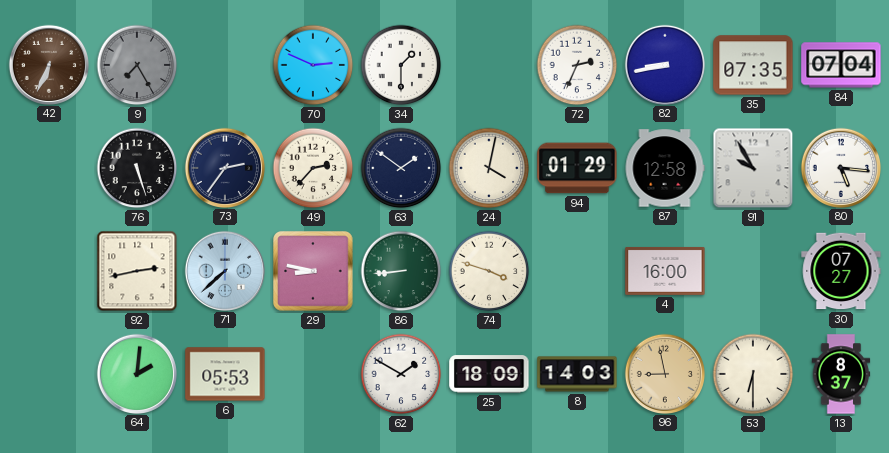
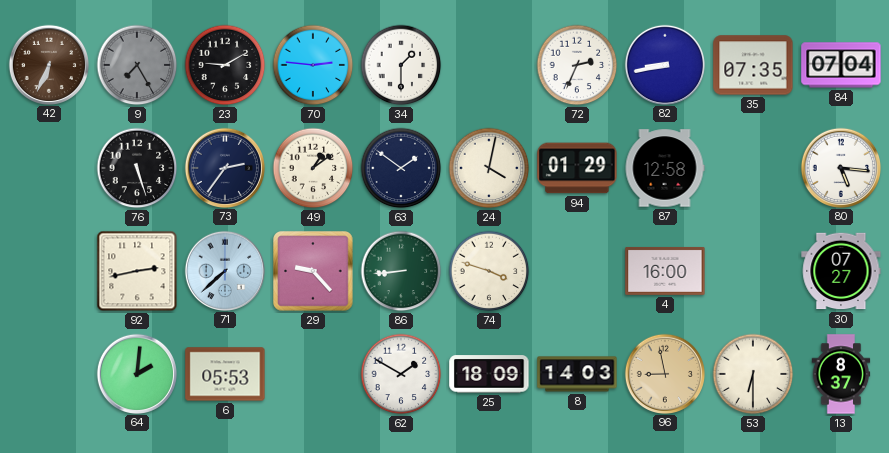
23: none -> 9:10 (225, 65)
70: 2:49 -> 2:46 (313, 65)
49: 2:37 -> 1:09 (313, 168)
91: 9:55 -> none (753, 168)
29: 8:47 -> 9:23 (313, 271)
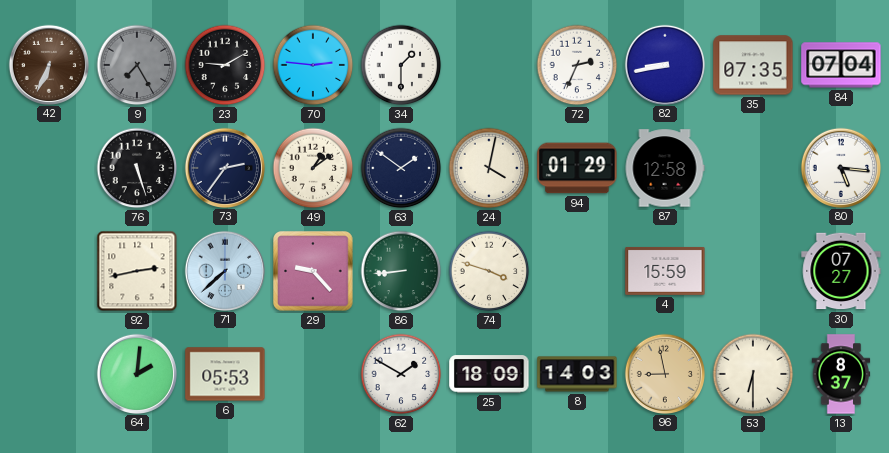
4: 16:00 -> 15:59 (665, 271)
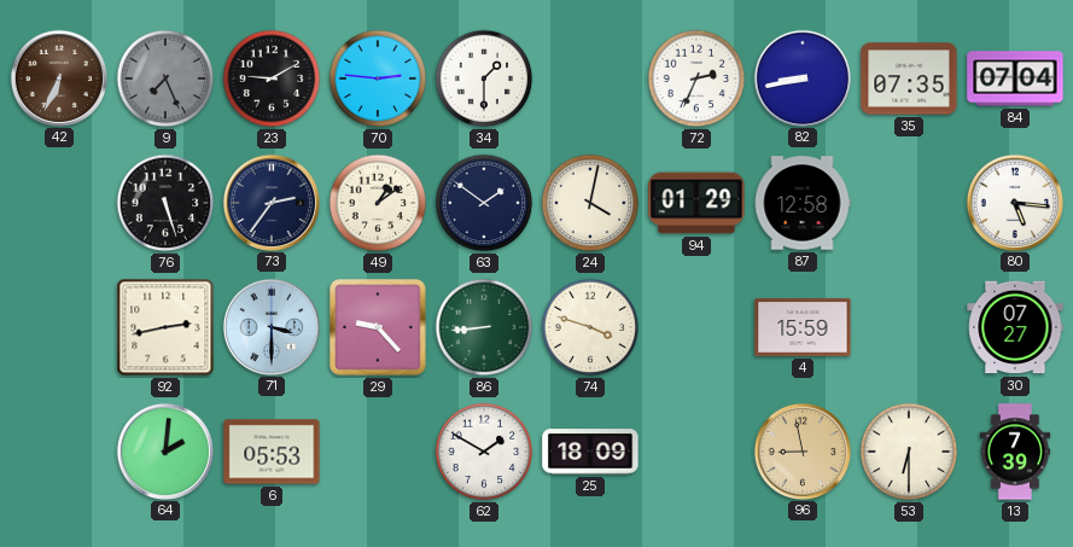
9: 7:25 -> 7:26 (165, 78)
71: 7:38 -> 3:30 (270, 326)
8: 14:03 -> none (577, 374)
13: 8:37 -> 7:39 (1015, 452)
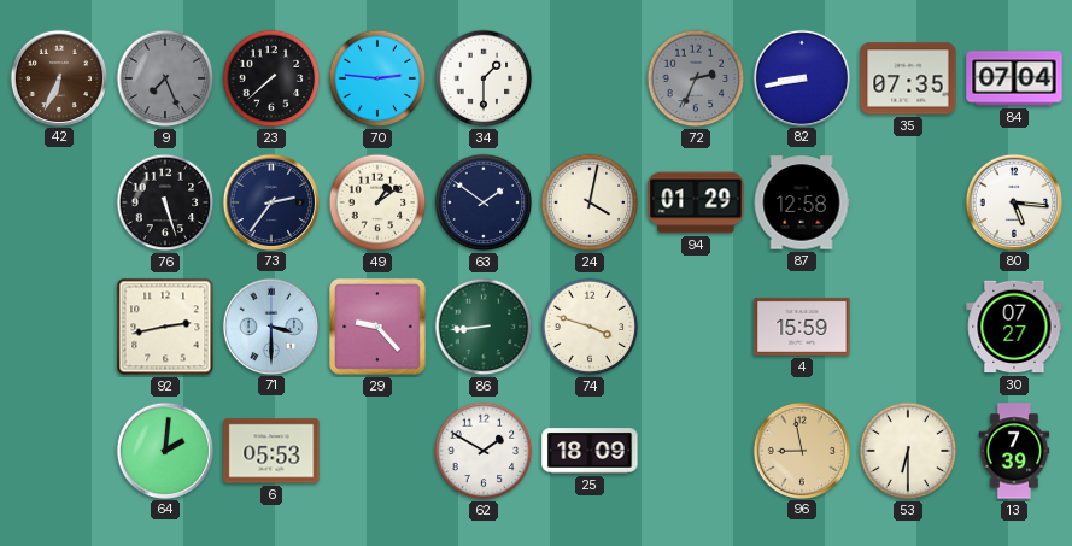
23: 9:10 -> 7:38 (271, 78)
72 dial: white -> grey (696, 78)
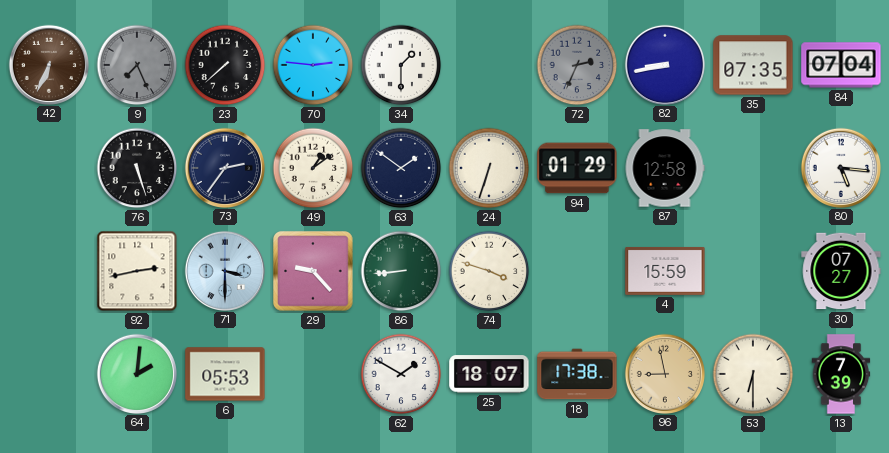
24: 4:02 -> 6:33 (489, 168)
25: 18:09 -> 18:07 (489, 374)
18: none -> 17:38 (577, 374)
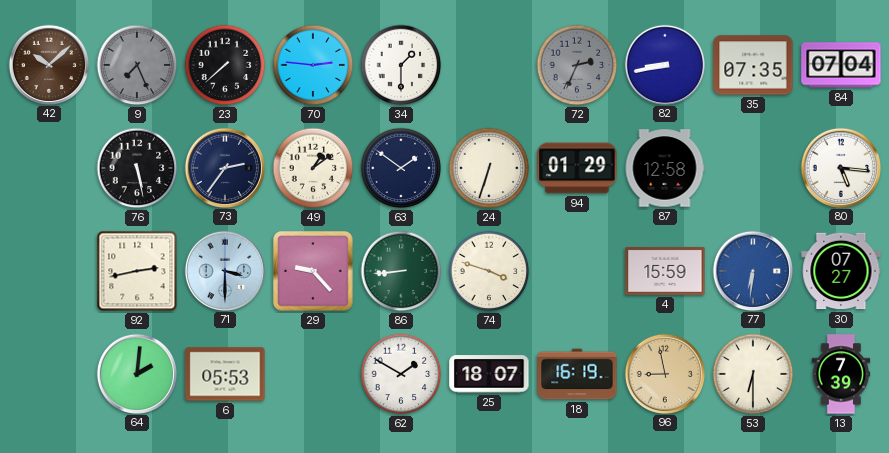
42: 6:34 -> 10:08 (48, 64)
76: 5:27 -> 5:28 (137, 168)
77: none -> 6:31 (752, 270)
18: 17:38 -> 16:19 (577, 374)
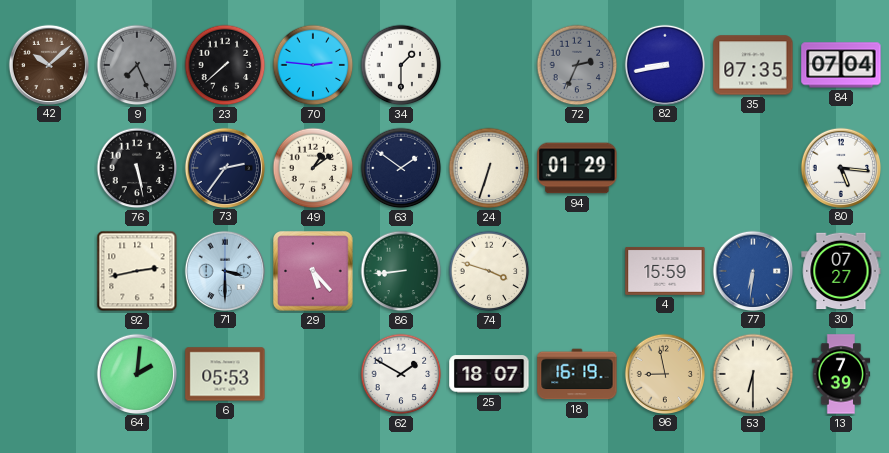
87: 12:58 -> none (665, 168)
29: 9:23 -> 5:23 (313, 271)
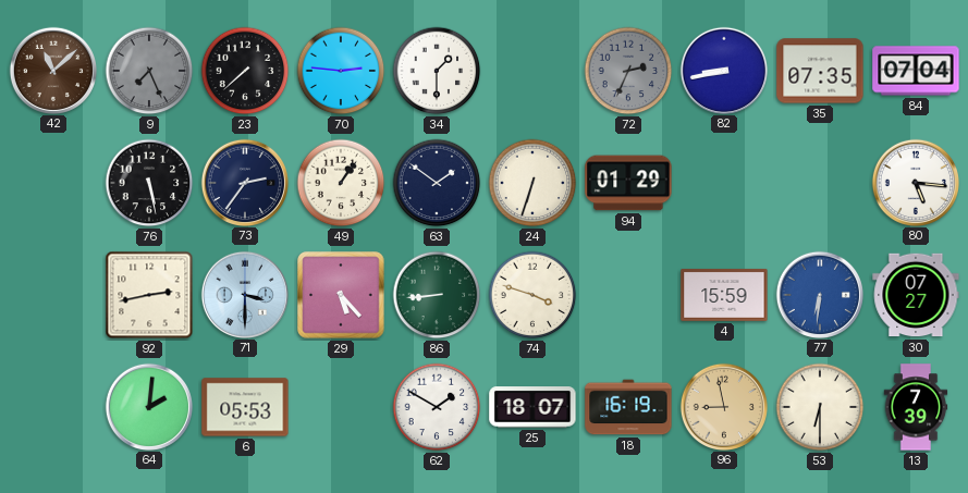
42: 10:08 -> 11:08 (52, 70)
49: 1:09 -> 1:06 (341, 183)
